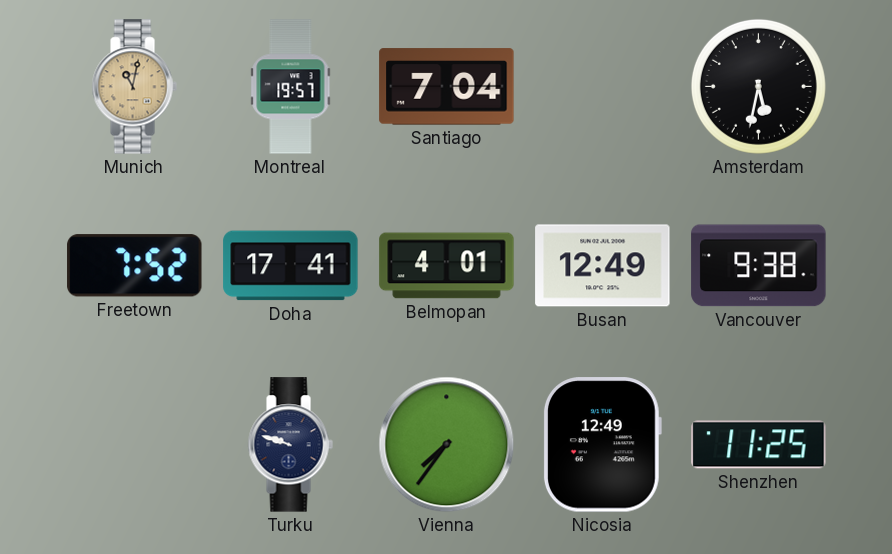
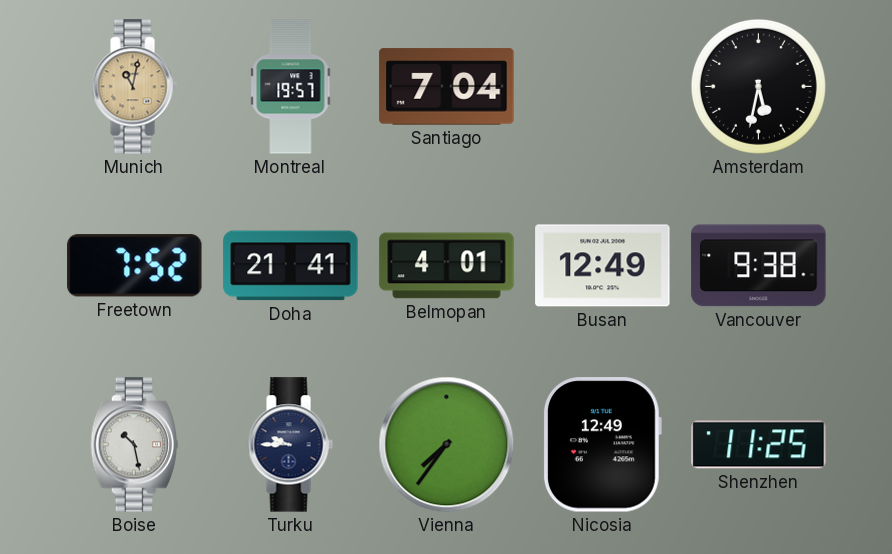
Doha: 17:41 -> 21:41 (291, 266)
Boise: none -> 10:28 (134, 445)
Turku: 9:48 -> 9:45 (290, 445)
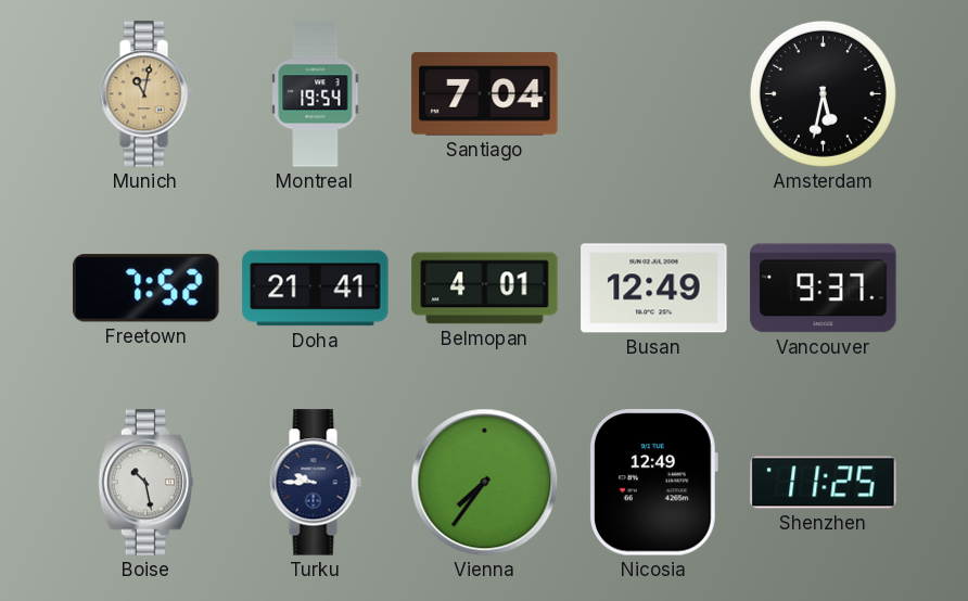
Montreal: 19:57 -> 19:54 (316, 94)
Vancouver: 9:38 -> 9:37 (824, 289)
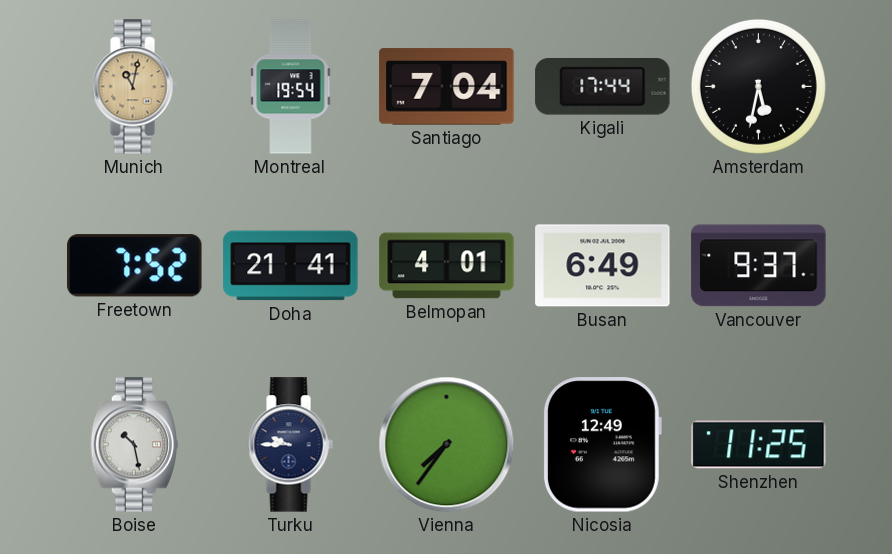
Kigali: none -> 17:44 (603, 87)
Busan: 12:49 -> 6:49 (603, 266)
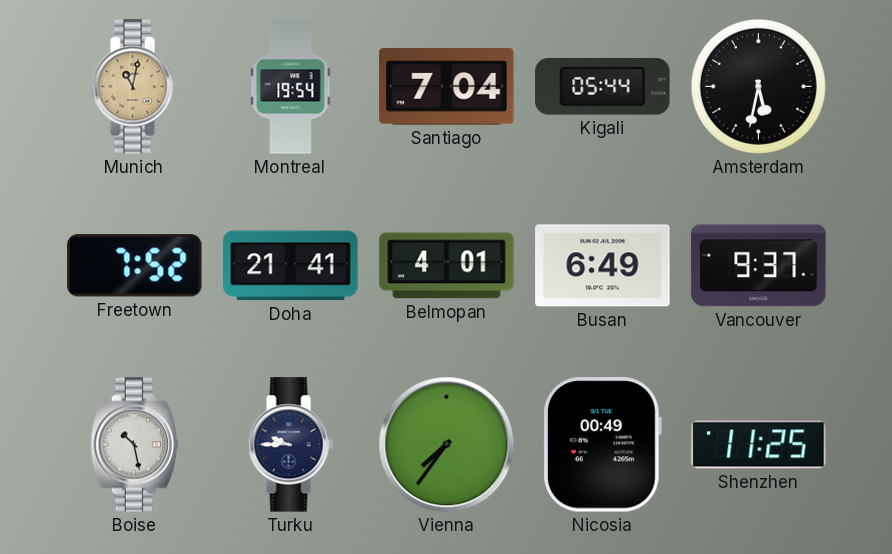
Kigali: 17:44 -> 05:44 (603, 87)
Nicosia: 12:49 -> 00:49 (602, 445)
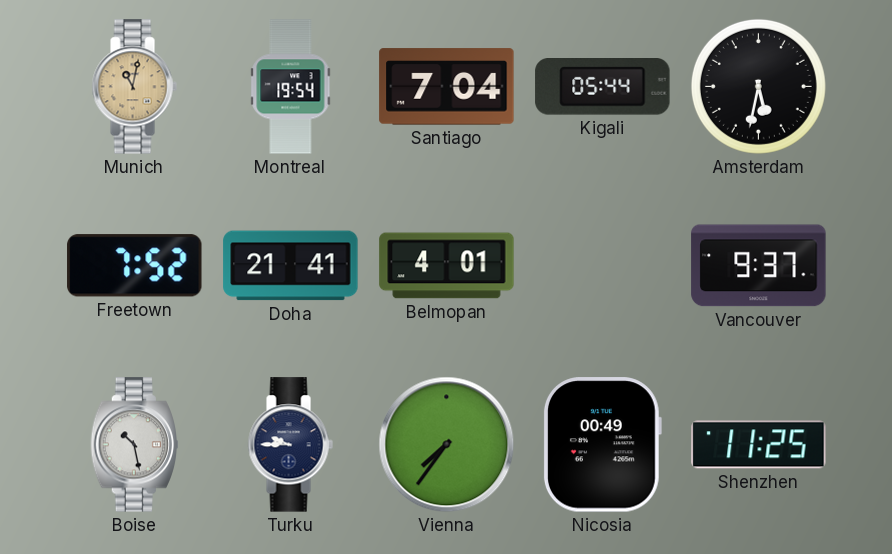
Busan: 6:49 -> none (603, 266)
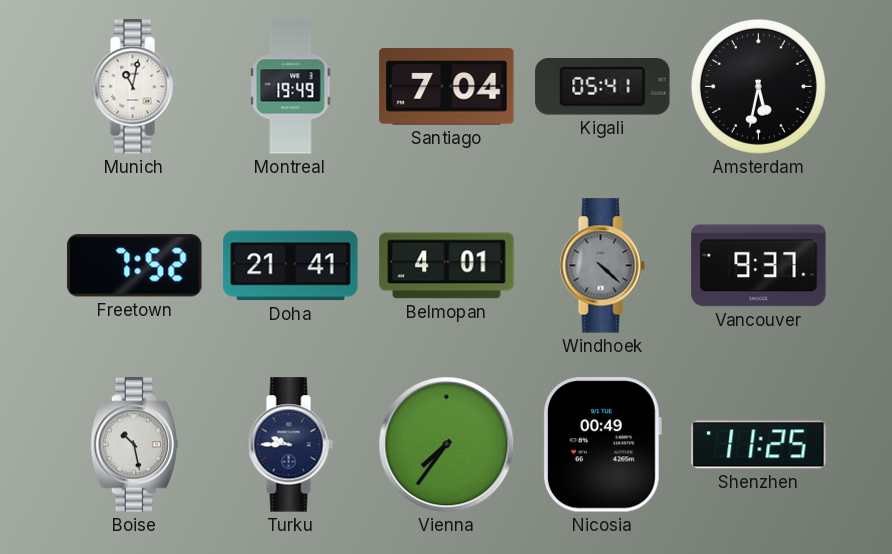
Munich dial: champagne -> white (134, 87)
Montreal: 19:54 -> 19:49 (291, 87)
Kigali: 05:44 -> 05:41 (603, 87)
Windhoek: none -> 4:22 (602, 266)
